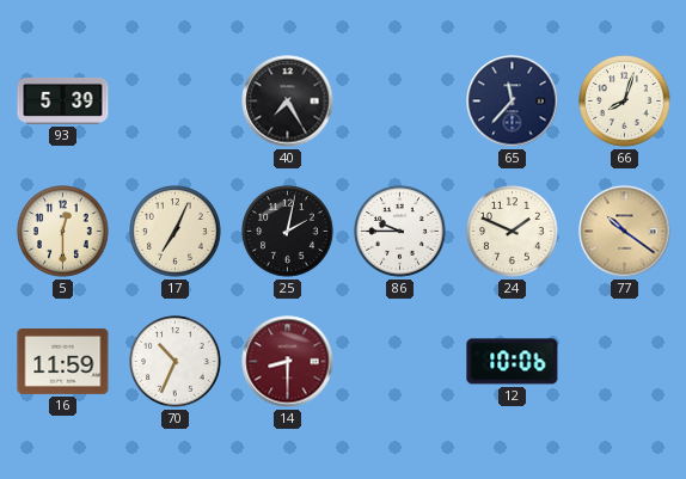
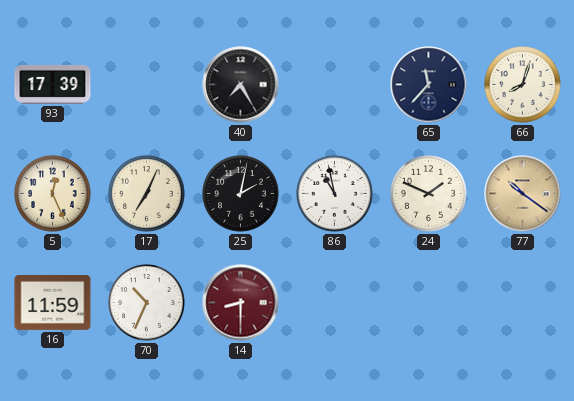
93: 5:39 -> 17:39 (53, 84)
5: 12:30 -> 12:26 (53, 194)
86: 9:45 -> 10:58 (335, 194)
12: 10:06 -> none (513, 362)
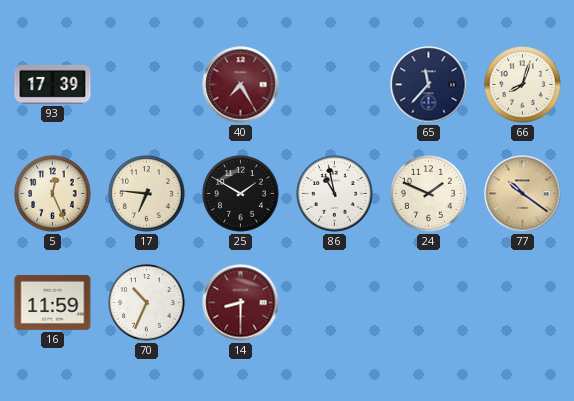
40 dial: black -> burgundy (241, 85)
17: 7:04 -> 6:46 (147, 194)
25: 2:02 -> 1:50 (241, 194)
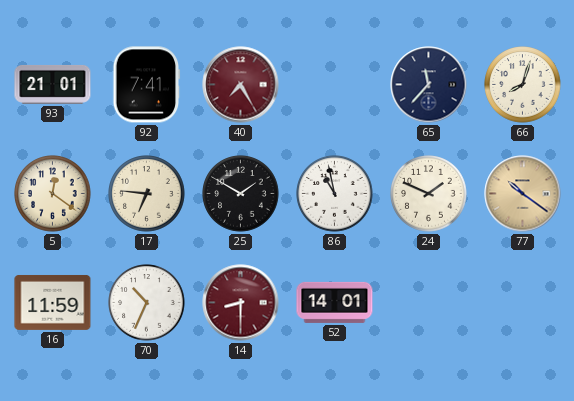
93: 17:39 -> 21:01 (53, 84)
92: none -> 7:41 (147, 85)
5: 12:26 -> 12:21 (53, 194)
52: none -> 14:01 (335, 302)
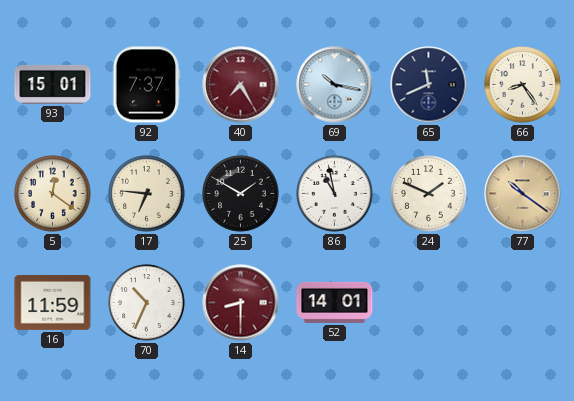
93: 21:01 -> 15:01 (53, 84)
92: 7:41 -> 7:37 (147, 85)
69: none -> 10:17 (335, 85)
65: 11:37 -> 11:41 (429, 85)
66: 8:03 -> 8:24 (523, 85)
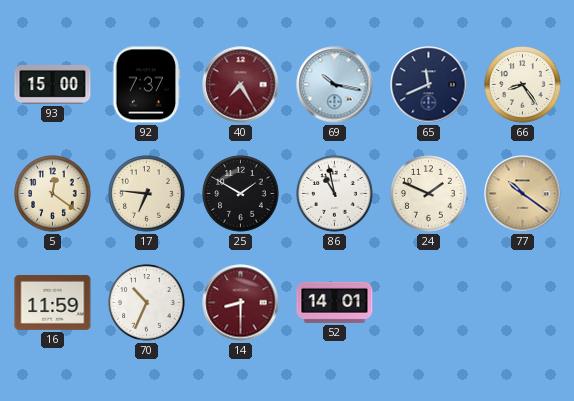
93: 15:01 -> 15:00 (53, 84)
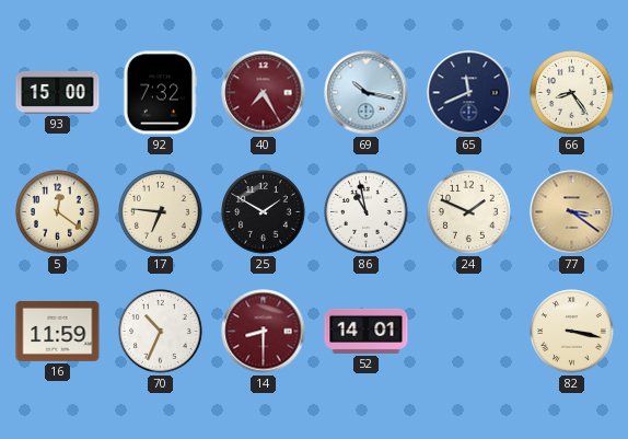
92: 7:37 -> 7:32 (161, 93)
77: 10:21 -> 3:21 (572, 212)
82: none -> 3:17 (572, 332)
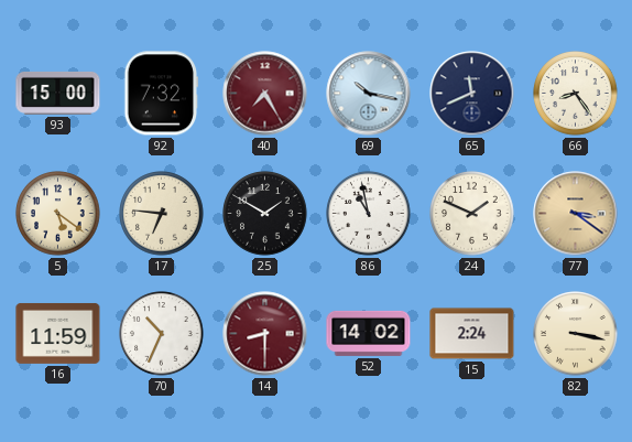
5: 12:21 -> 5:21 (58, 214)
52: 14:01 -> 14:02 (369, 333)
15: none -> 2:24 (472, 334)
